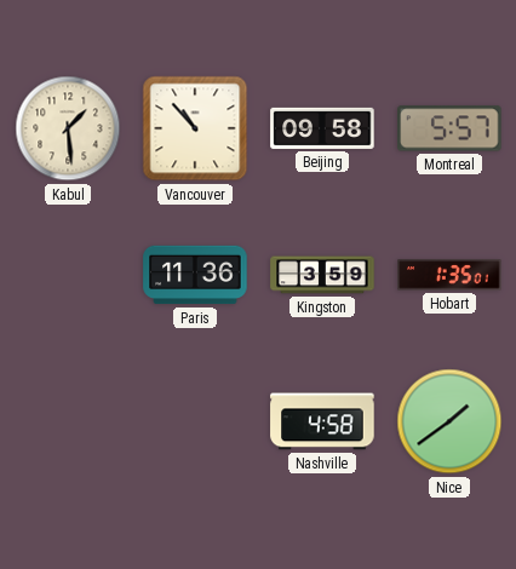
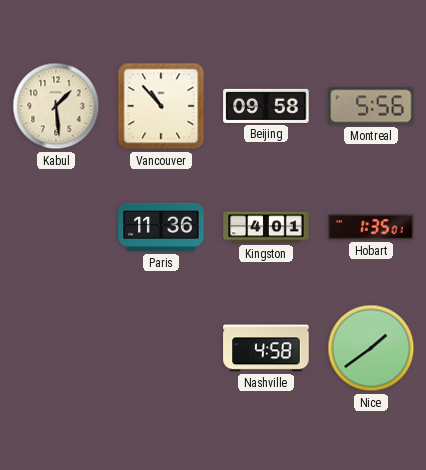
Montreal: 5:57 -> 5:56 (371, 106)
Kingston: 3:59 -> 4:01 (266, 227)
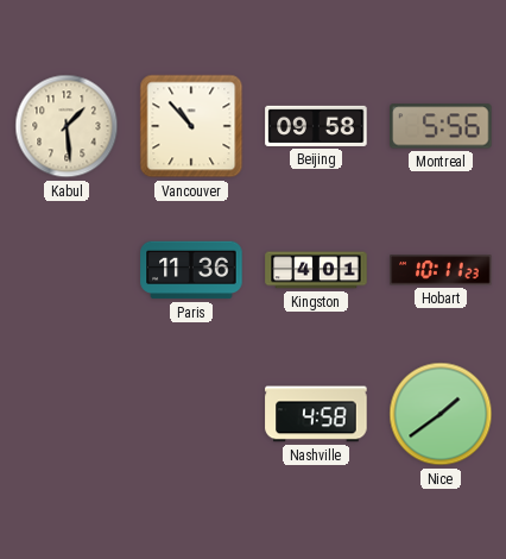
Hobart: 1:35 -> 10:11 (441, 270)
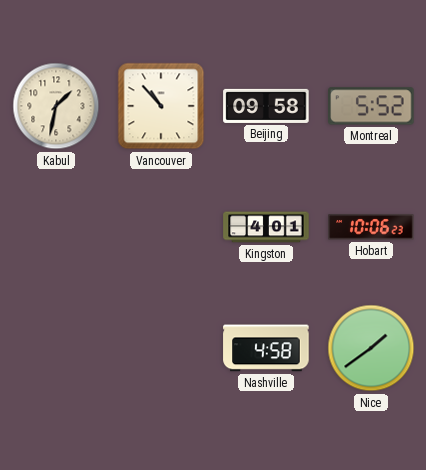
Kabul: 1:29 -> 1:32 (56, 106)
Montreal: 5:56 -> 5:52 (371, 106)
Paris: 11:36 -> none (191, 270)
Hobart: 10:11 -> 10:06 (371, 227)
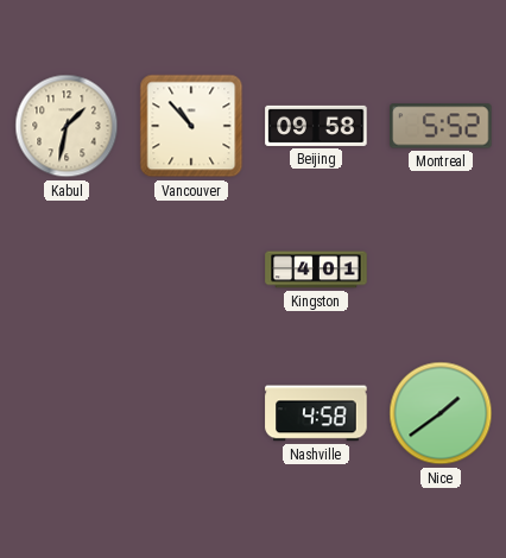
Hobart: 10:06 -> none (371, 227)
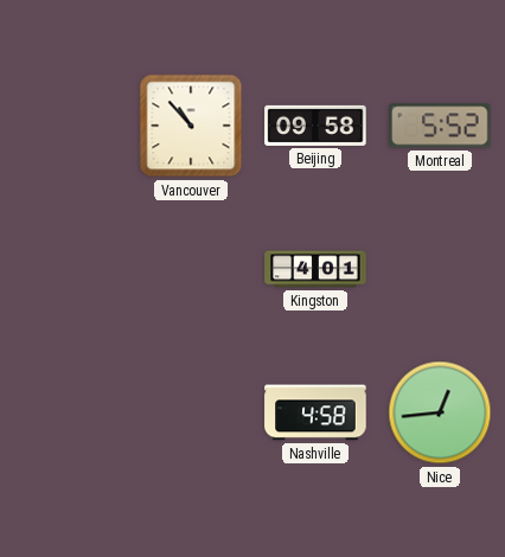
Kabul: 1:32 -> none (67, 126)
Nice: 1:39 -> 12:44 (440, 412)
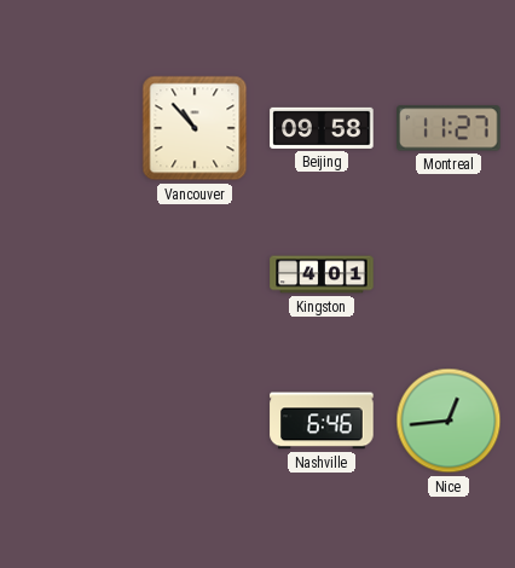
Montreal: 5:52 -> 11:27 (449, 128)
Nashville: 4:58 -> 6:46 (322, 421)
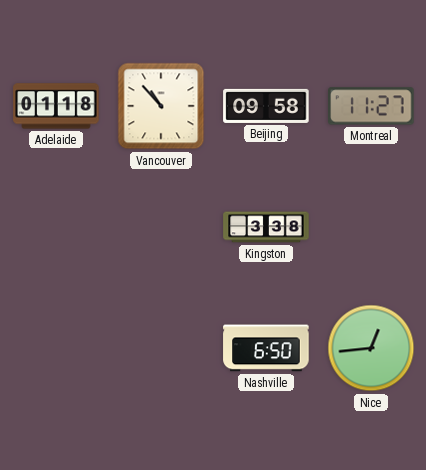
Adelaide: none -> 01:18 (56, 106)
Kingston: 4:01 -> 3:38 (266, 227)
Nashville: 6:46 -> 6:50 (266, 348)
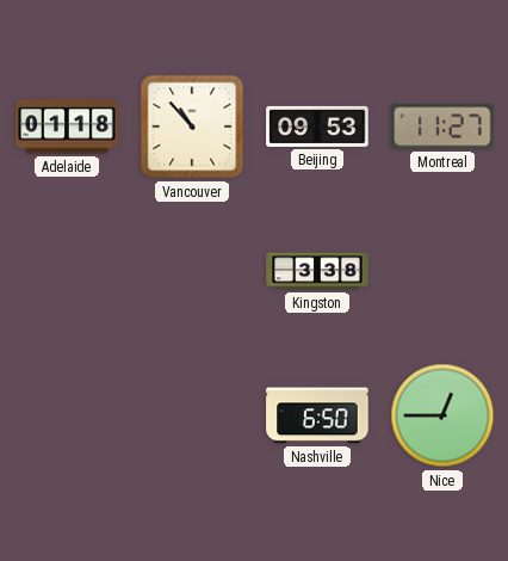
Beijing: 09:58 -> 09:53 (317, 127)
Nice: 12:44 -> 12:45 (442, 415)
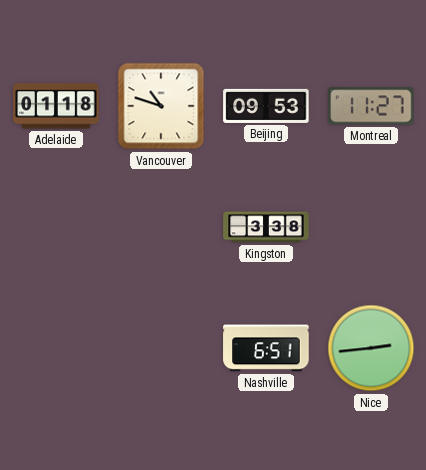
Vancouver: 10:53 -> 10:48 (161, 106)
Nashville: 6:50 -> 6:51 (266, 348)
Nice: 12:45 -> 2:44 (371, 348)
